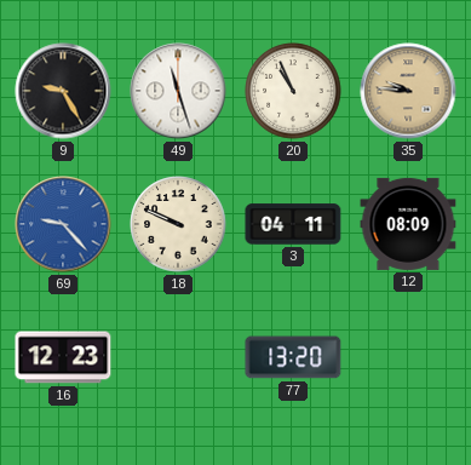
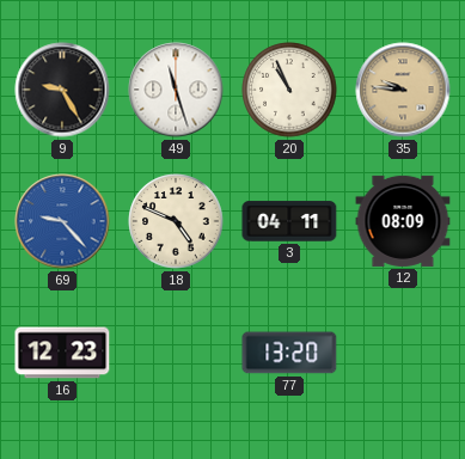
18: 9:49 -> 4:49 (176, 221)
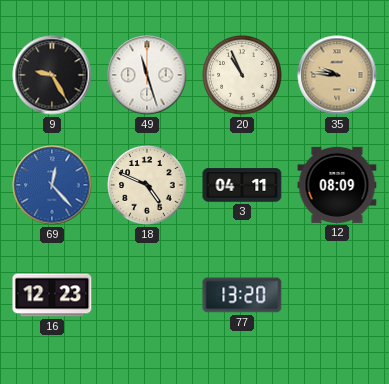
69: 9:23 -> 12:23 (52, 185)
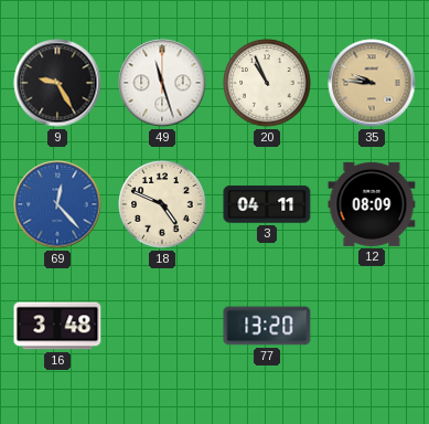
16: 12:23 -> 3:48 (57, 326)
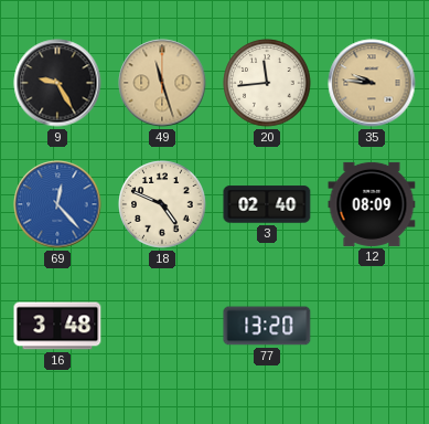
49 dial: white -> champagne (162, 83)
20: 10:56 -> 11:44 (267, 83)
3: 04:11 -> 02:40 (267, 204)
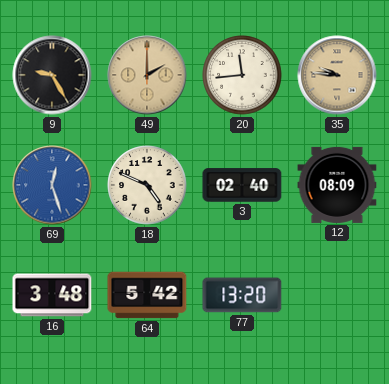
49: 11:27 -> 2:00 (147, 75)
69: 12:23 -> 12:27 (52, 185)
64: none -> 5:42 (147, 295)
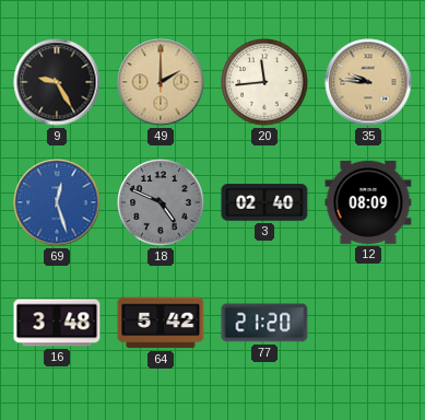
18 dial: cream -> grey (161, 202)
77: 13:20 -> 21:20 (264, 323)
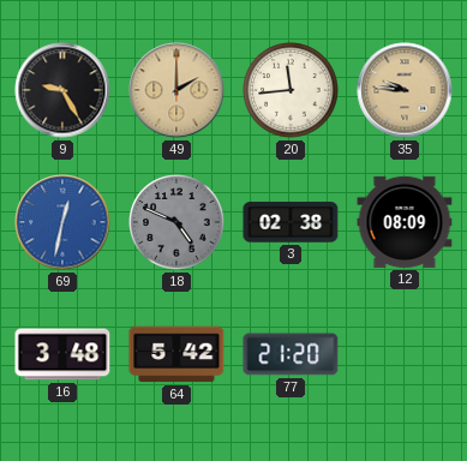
69: 12:27 -> 12:32 (62, 222)
3: 02:40 -> 02:38 (291, 222)
